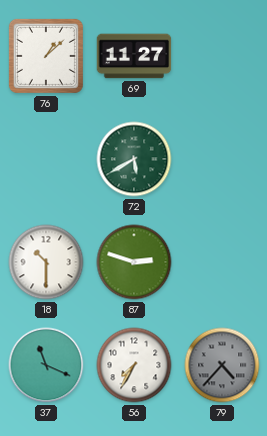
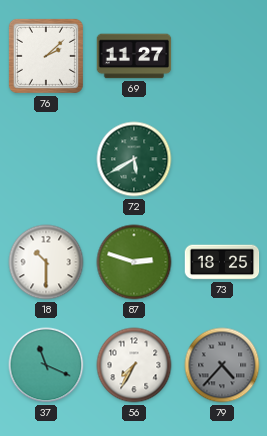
76: 1:08 -> 2:08 (46, 56)
73: none -> 18:25 (222, 262)
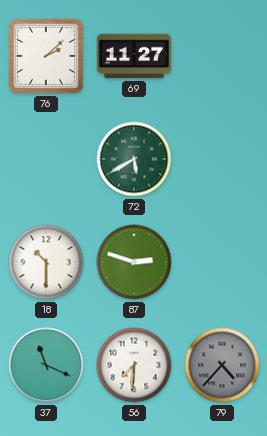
73: 18:25 -> none (222, 262)
56: 7:35 -> 7:31 (134, 365)
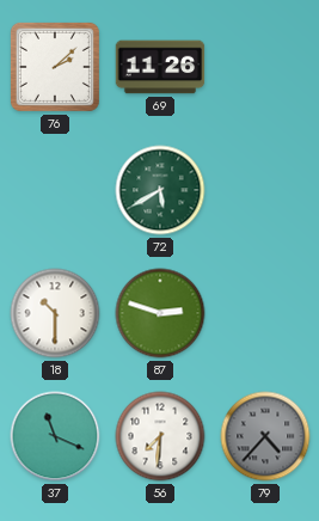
69: 11:27 -> 11:26 (160, 67)
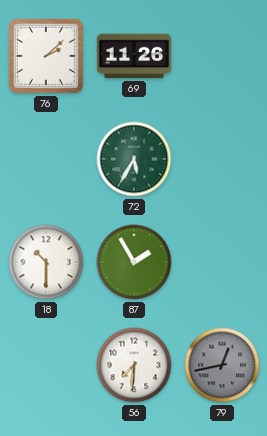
72: 5:40 -> 5:35 (134, 159)
87: 2:48 -> 1:55 (134, 262)
37: 11:19 -> none (55, 436)
79: 4:37 -> 12:43 (222, 365)
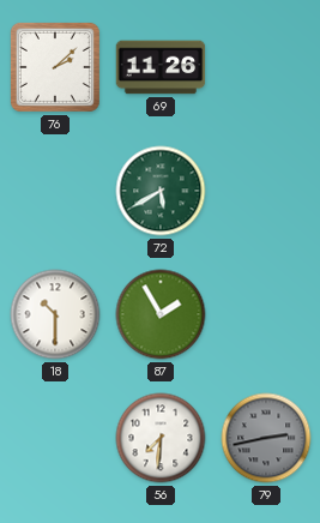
72: 5:35 -> 5:40 (161, 191)
79: 12:43 -> 2:43 (266, 438)
